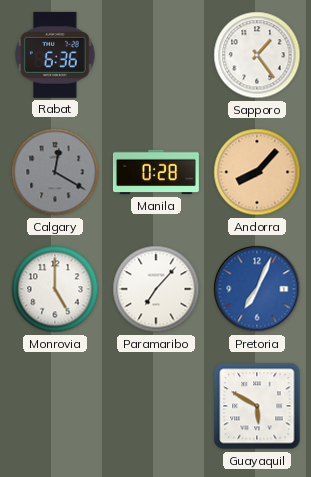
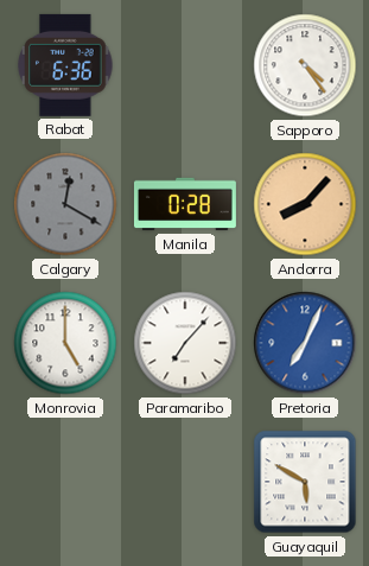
Sapporo: 1:24 -> 4:24 (305, 65)
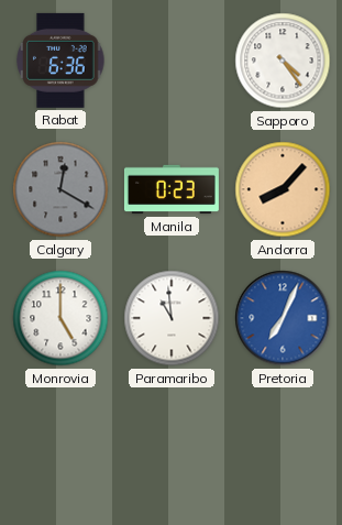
Manila: 0:28 -> 0:23 (172, 189)
Paramaribo: 7:07 -> 10:59 (172, 318)
Guayaquil: 5:50 -> none (305, 482)
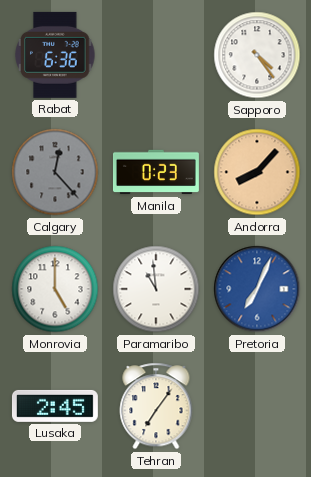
Calgary: 12:20 -> 12:23 (55, 172)
Lusaka: none -> 2:45 (55, 406)
Tehran: none -> 7:06 (156, 406)
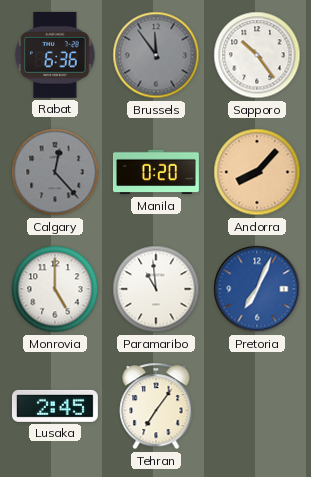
Brussels: none -> 11:54 (156, 55)
Sapporo: 4:24 -> 10:24 (257, 55)
Manila: 0:23 -> 0:20 (156, 172)
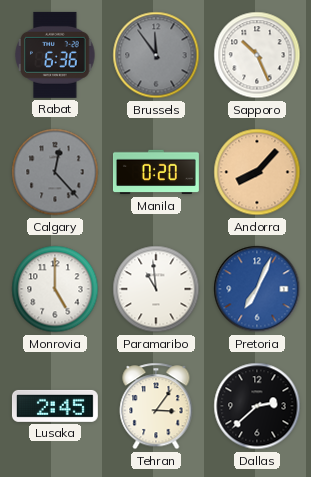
Sapporo: 10:24 -> 10:26 (257, 55)
Tehran: 7:06 -> 3:06 (156, 406)
Dallas: none -> 2:38 (257, 406)
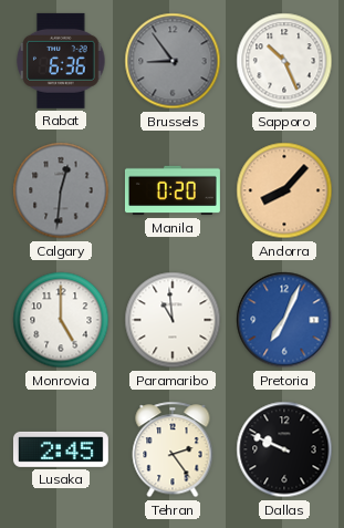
Brussels: 11:54 -> 8:54 (173, 61)
Calgary: 12:23 -> 12:31 (61, 190)
Tehran: 3:06 -> 2:24 (173, 449)
Dallas: 2:38 -> 9:49 (284, 449)
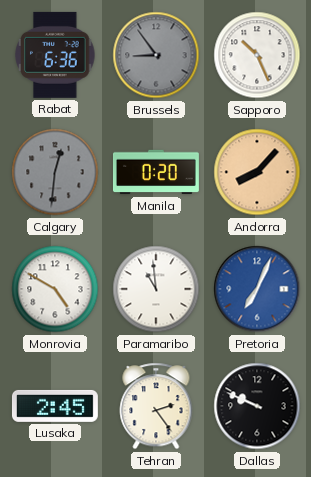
Monrovia: 5:00 -> 4:50 (55, 289)
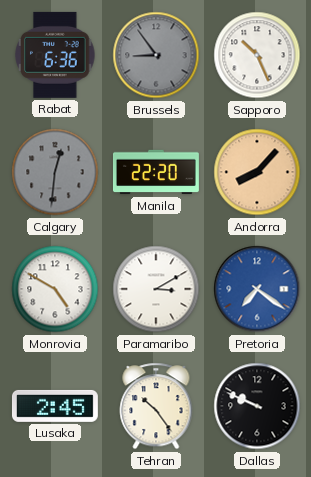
Manila: 0:20 -> 22:20 (156, 172)
Paramaribo: 10:59 -> 3:10 (156, 289)
Pretoria: 7:04 -> 7:21 (257, 289)
Tehran: 2:24 -> 10:24 (156, 406)
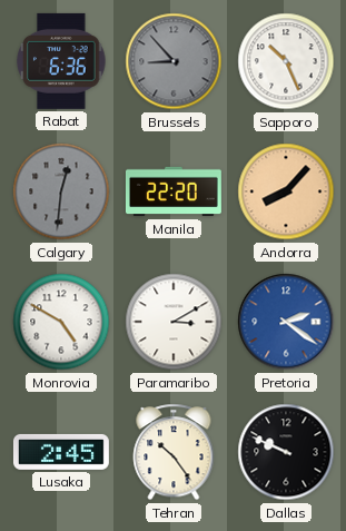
Brussels: 8:54 -> 8:53 (174, 61)
Pretoria: 7:21 -> 2:21 (286, 322)
